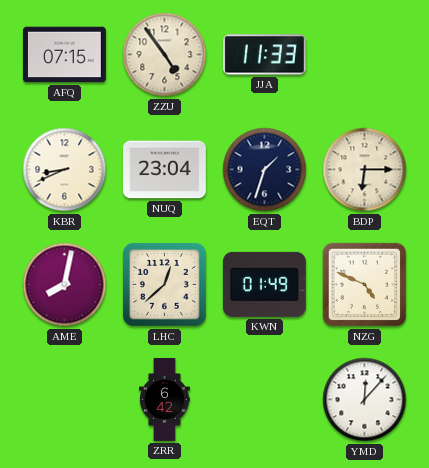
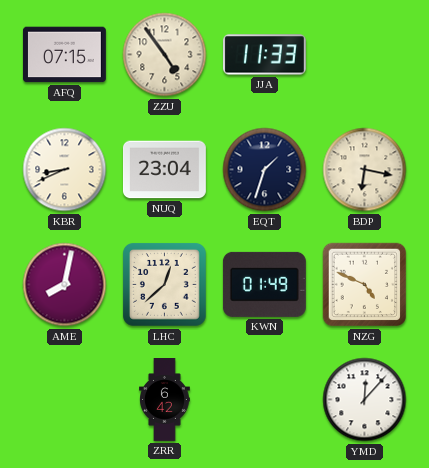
BDP: 6:15 -> 6:17 (365, 170)
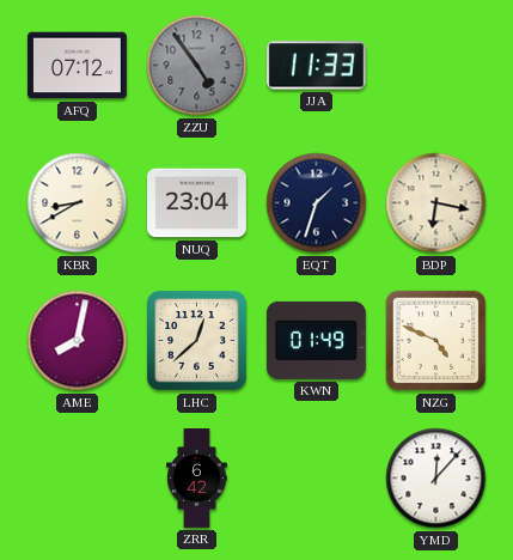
AFQ: 07:15 -> 07:12 (77, 66)
ZZU dial: cream -> grey (197, 66)
KBR: 8:41 -> 8:40 (78, 203)
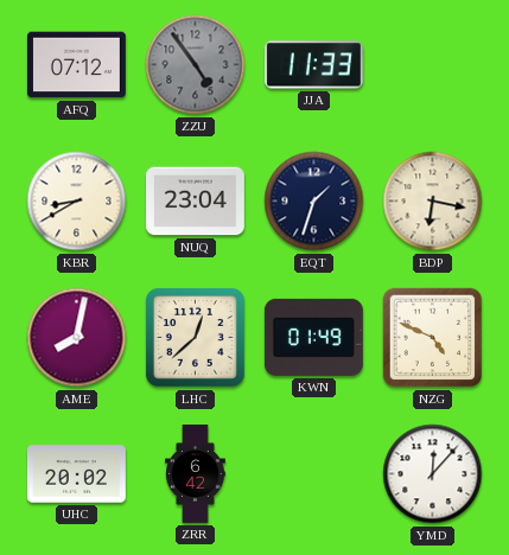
UHC: none -> 20:02 (76, 474)
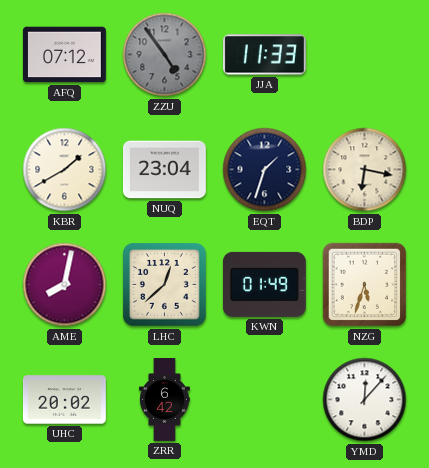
KBR: 8:40 -> 1:40 (65, 170)
NZG: 4:49 -> 5:33 (365, 285)
